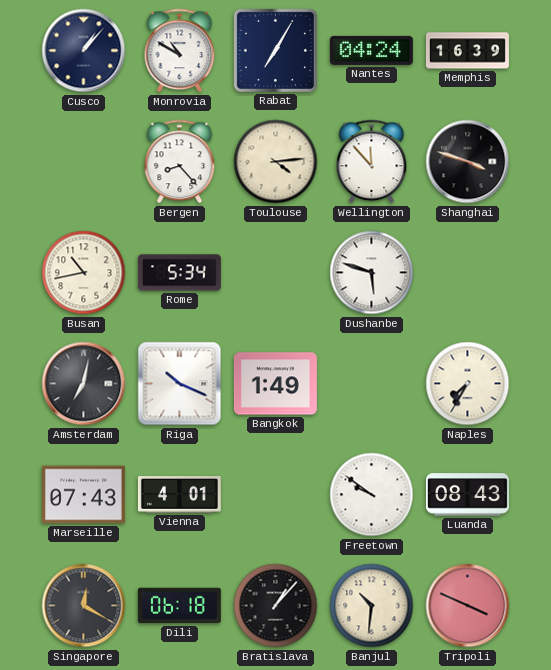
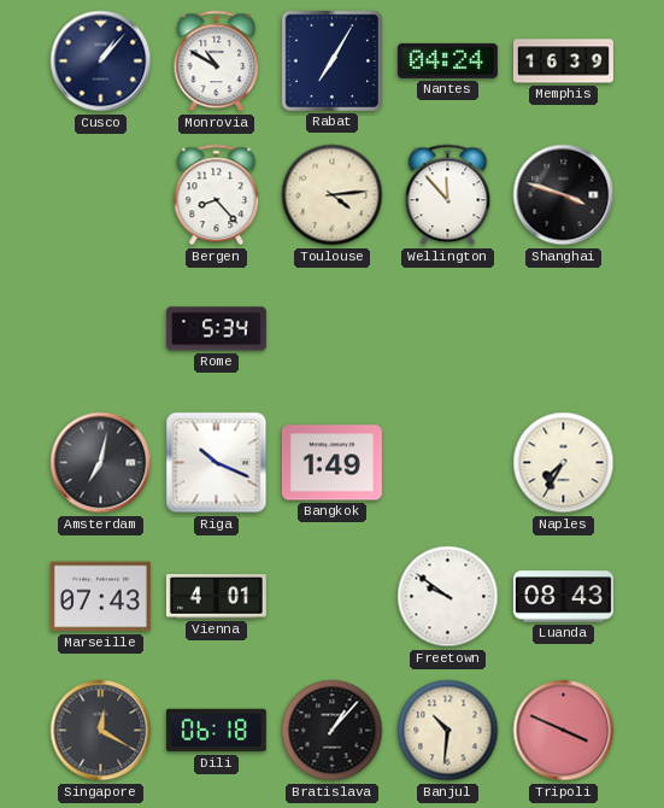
Busan: 10:43 -> none (84, 273)
Dushanbe: 5:48 -> none (372, 273)
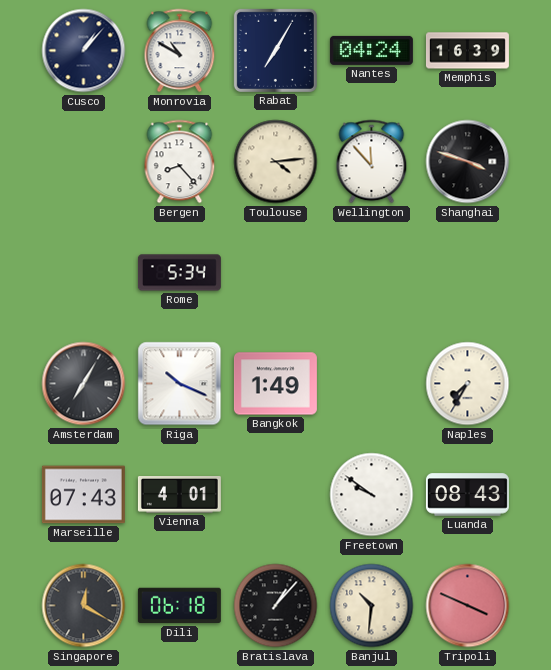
Amsterdam: 7:02 -> 7:05 (84, 384)
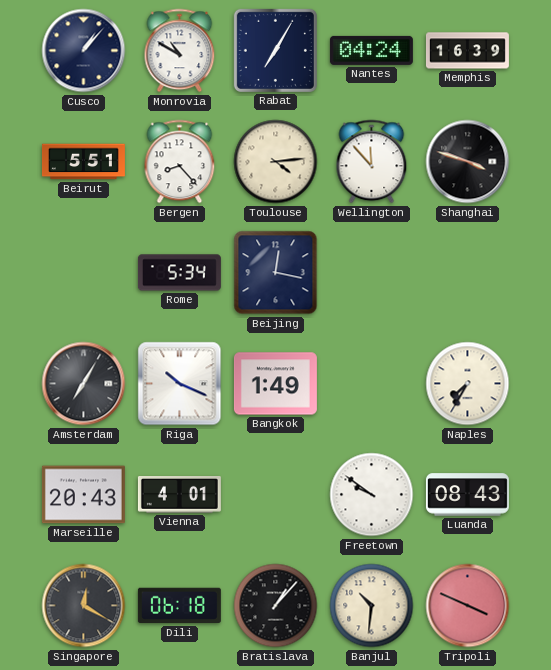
Beirut: none -> 5:51 (83, 162)
Beijing: none -> 12:17 (276, 273)
Marseille: 07:43 -> 20:43 (83, 495)
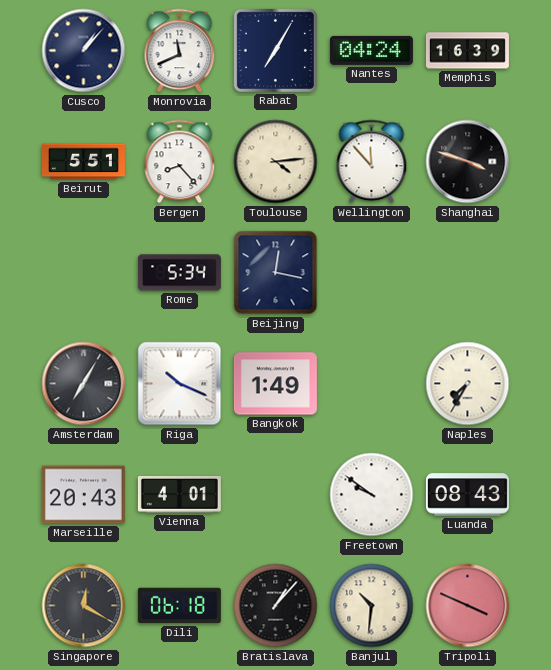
Monrovia: 10:50 -> 11:41 (180, 51)
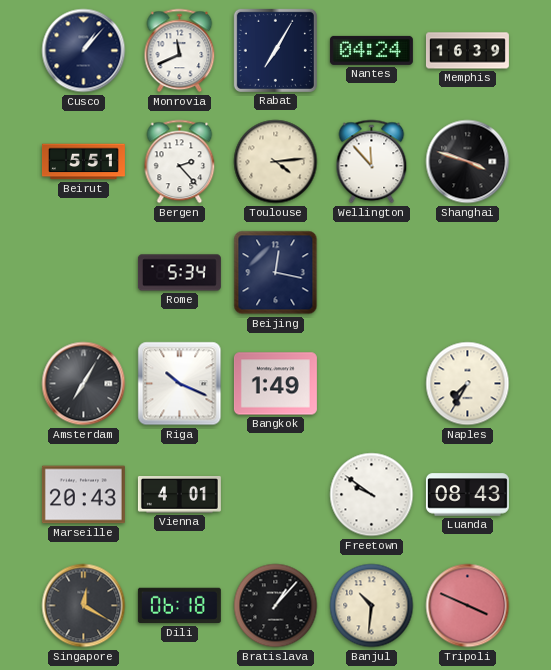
Bergen: 8:23 -> 2:23 (180, 162)
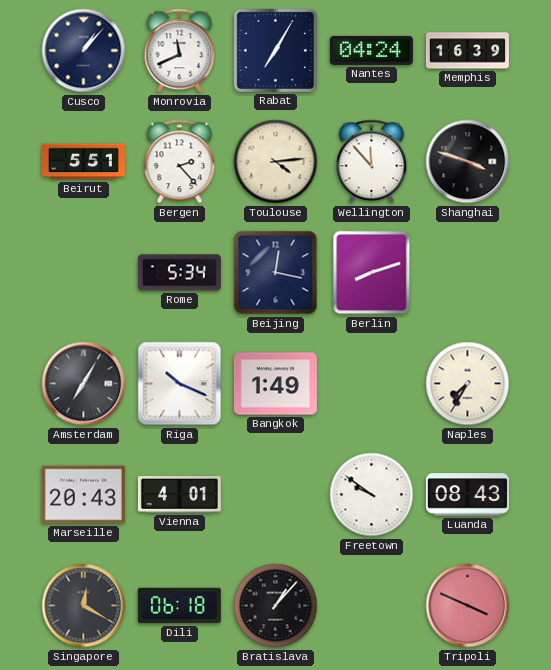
Berlin: none -> 8:12 (372, 273)
Banjul: 10:31 -> none (372, 606)
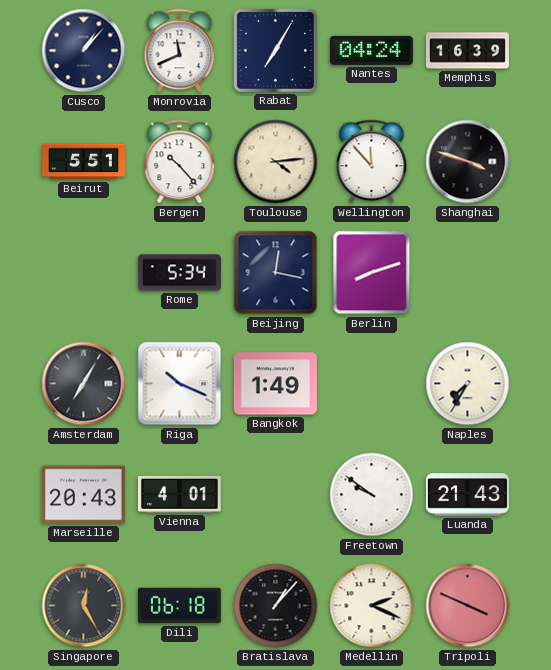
Bergen: 2:23 -> 10:23 (180, 162)
Luanda: 08:43 -> 21:43 (467, 495)
Singapore: 12:20 -> 12:25 (84, 606)
Medellin: none -> 2:19 (372, 606)
